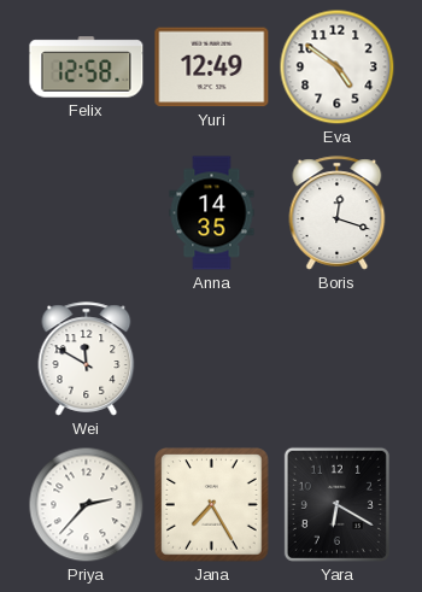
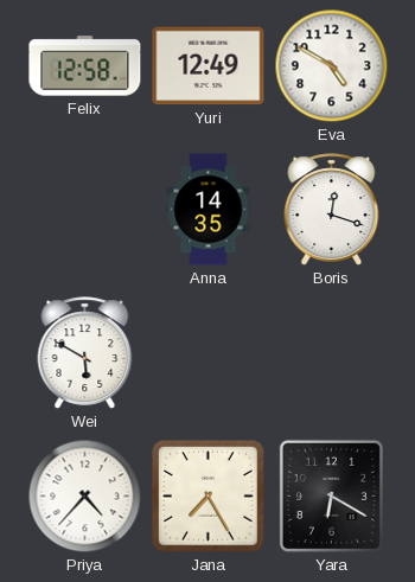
Eva: 4:51 -> 4:50 (332, 66)
Wei: 11:50 -> 5:50 (85, 353)
Priya: 2:37 -> 4:37 (85, 497)
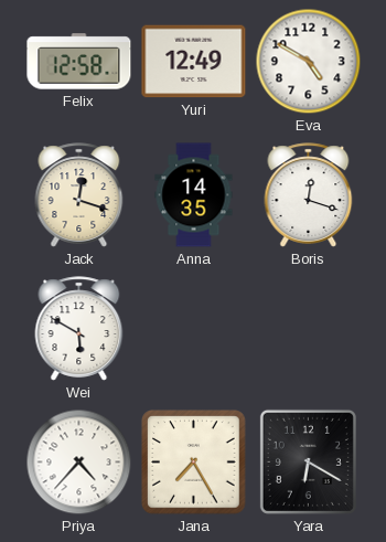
Jack: none -> 12:18 (79, 195)
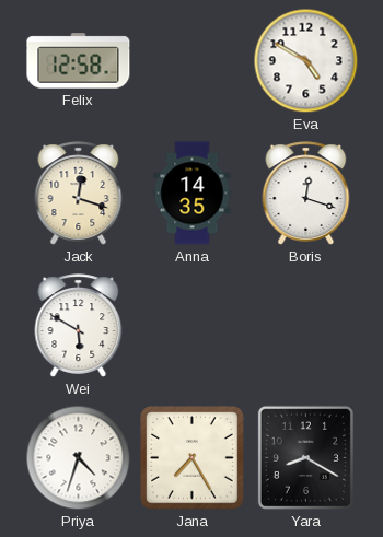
Yuri: 12:49 -> none (194, 62)
Priya: 4:37 -> 4:33 (79, 458)
Yara: 6:20 -> 8:20 (305, 457)
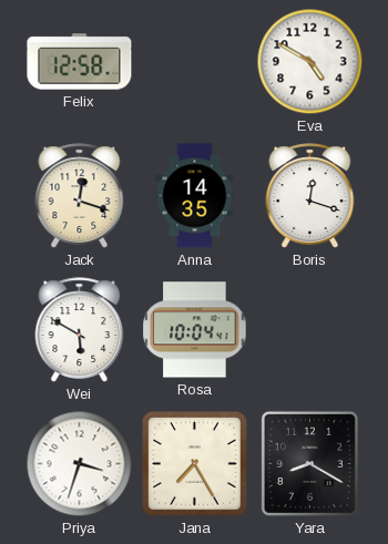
Rosa: none -> 10:04 (195, 330)
Priya: 4:33 -> 3:33 (80, 464)
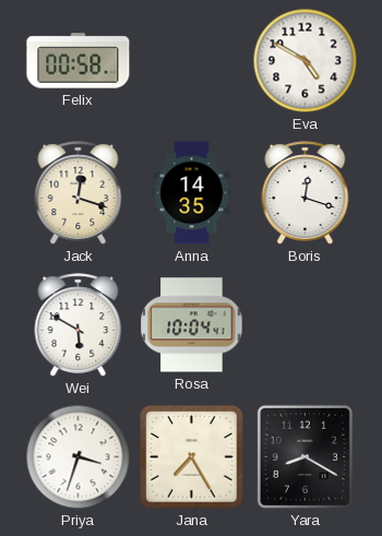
Felix: 12:58 -> 00:58 (79, 61)
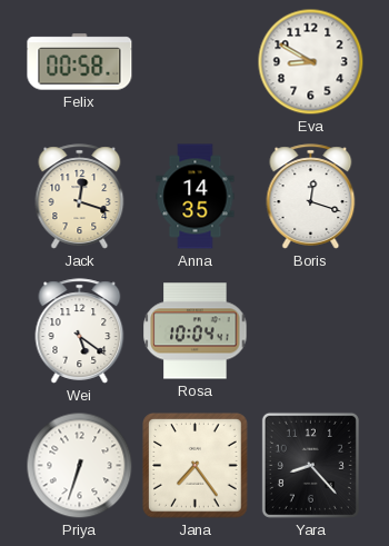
Eva: 4:50 -> 8:50 (311, 62)
Wei: 5:50 -> 5:21 (80, 331)
Priya: 3:33 -> 6:33 (80, 466)
Jana: 7:25 -> 7:24 (196, 466)
Yara: 8:20 -> 8:23 (310, 465)
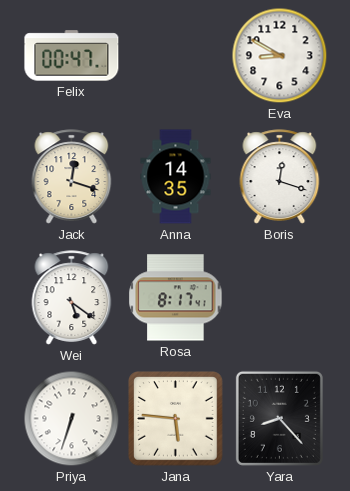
Felix: 00:58 -> 00:47 (72, 56)
Rosa: 10:04 -> 8:17 (176, 298)
Jana: 7:24 -> 5:46 (176, 419)
